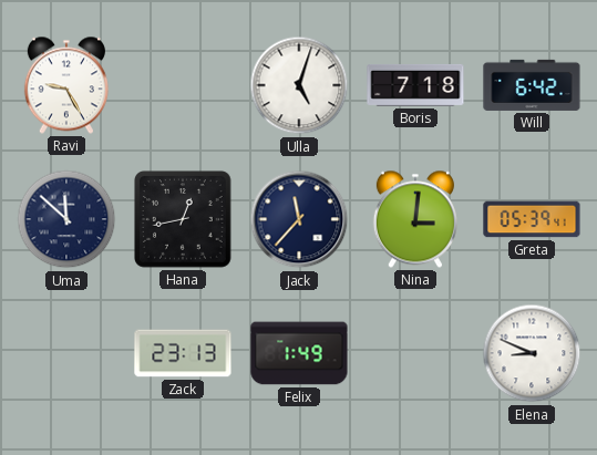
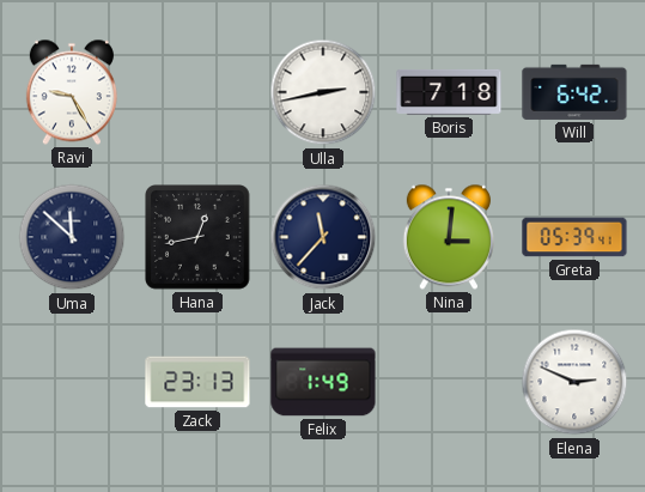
Ulla: 5:03 -> 2:43 (323, 92)
Elena: 8:49 -> 2:49 (574, 382)
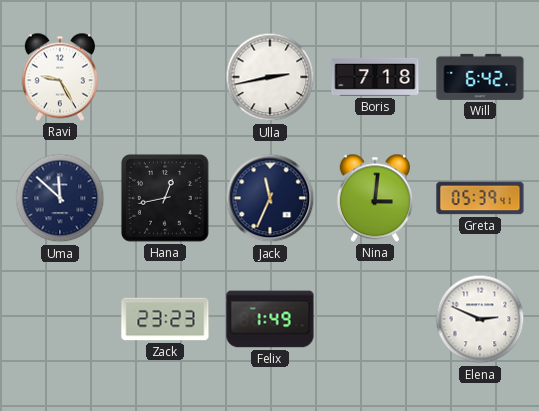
Jack: 11:37 -> 11:34 (270, 198)
Zack: 23:13 -> 23:23 (165, 319)
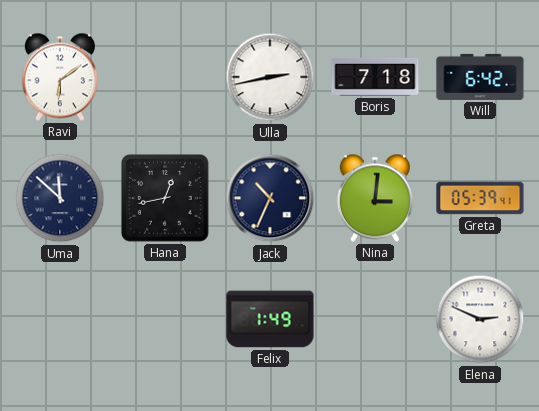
Ravi: 9:25 -> 6:09 (60, 77)
Jack: 11:34 -> 10:34 (270, 198)
Zack: 23:23 -> none (165, 319)
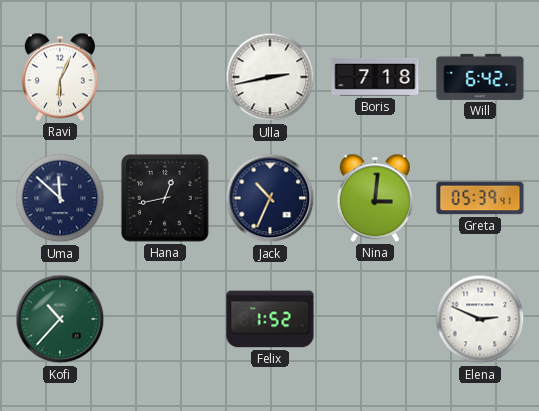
Ravi: 6:09 -> 6:04 (60, 77)
Kofi: none -> 10:37 (60, 319)
Felix: 1:49 -> 1:52 (270, 319)
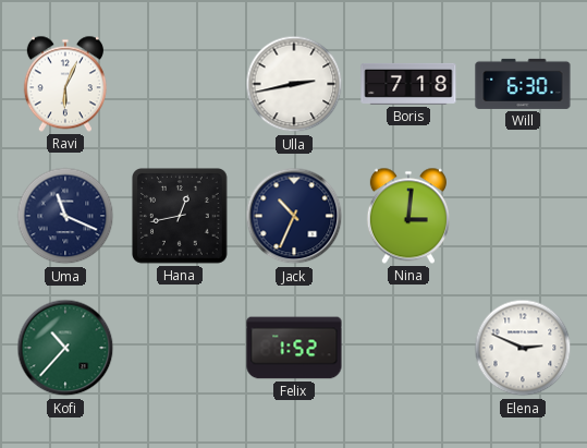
Will: 6:42 -> 6:30 (523, 84)
Uma: 11:52 -> 11:19 (65, 216)
Greta: 05:39 -> none (480, 198)
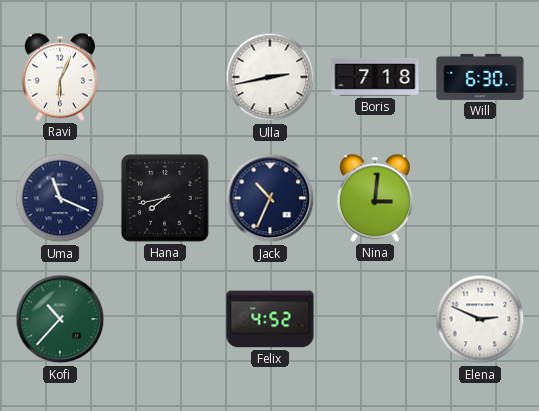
Hana: 12:43 -> 7:43 (166, 199)
Felix: 1:52 -> 4:52 (270, 319)
